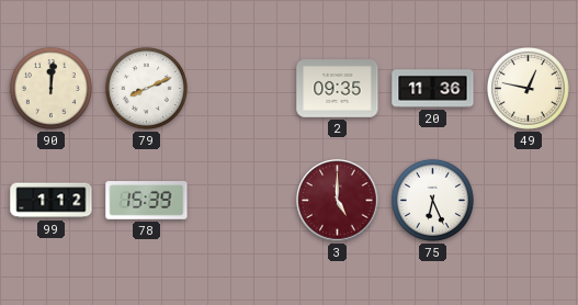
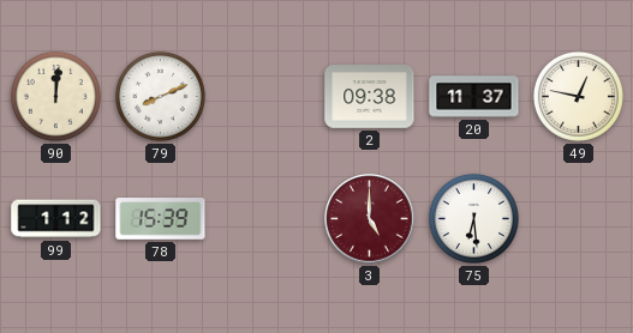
2: 09:35 -> 09:38 (370, 97)
20: 11:36 -> 11:37 (474, 97)
75: 6:26 -> 6:29 (473, 218)
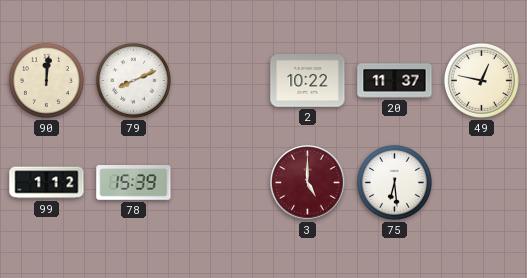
2: 09:38 -> 10:22 (308, 81)
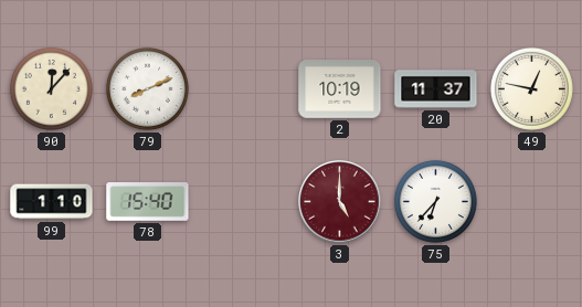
90: 12:01 -> 12:07 (51, 88)
2: 10:22 -> 10:19 (340, 89)
99: 1:12 -> 1:10 (52, 202)
78: 15:39 -> 15:40 (148, 202)
75: 6:29 -> 6:37 (435, 201)
